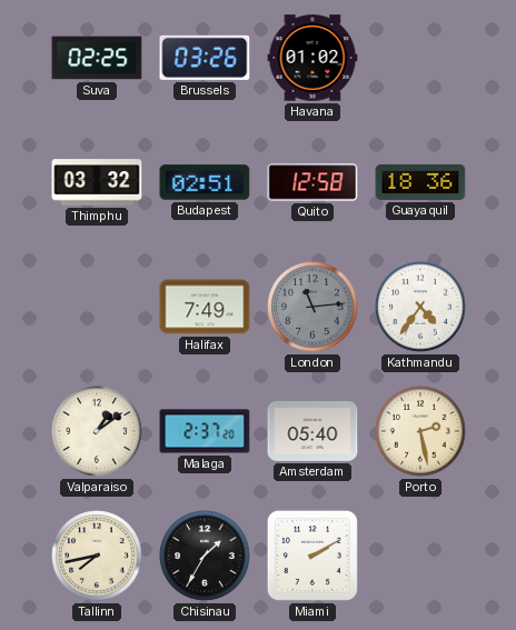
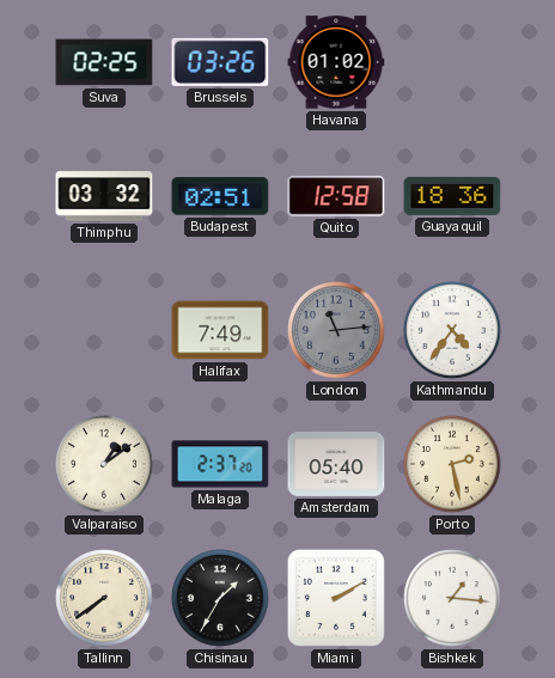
Tallinn: 7:43 -> 7:39 (104, 598)
Bishkek: none -> 1:16 (452, 598)
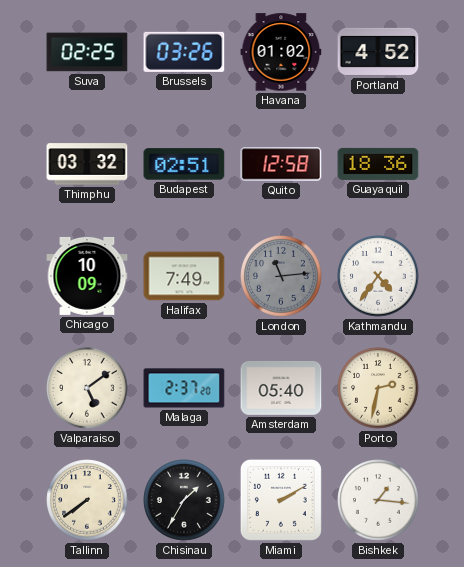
Portland: none -> 4:52 (378, 52)
Chicago: none -> 10:09 (87, 276)
Valparaiso: 1:09 -> 5:09 (87, 388)
Porto: 2:28 -> 2:32 (378, 388)
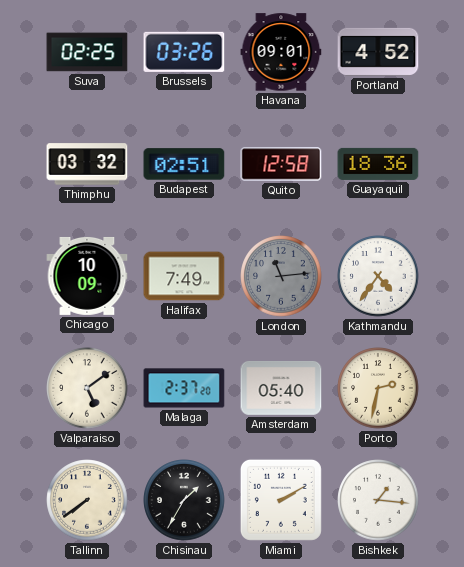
Havana: 01:02 -> 09:01 (281, 52)
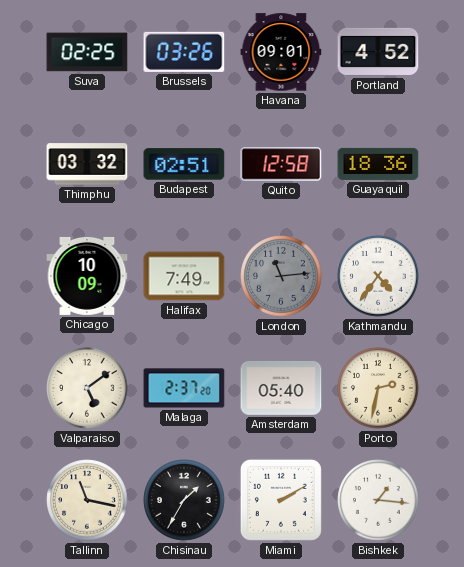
Tallinn: 7:39 -> 11:17 (87, 500)
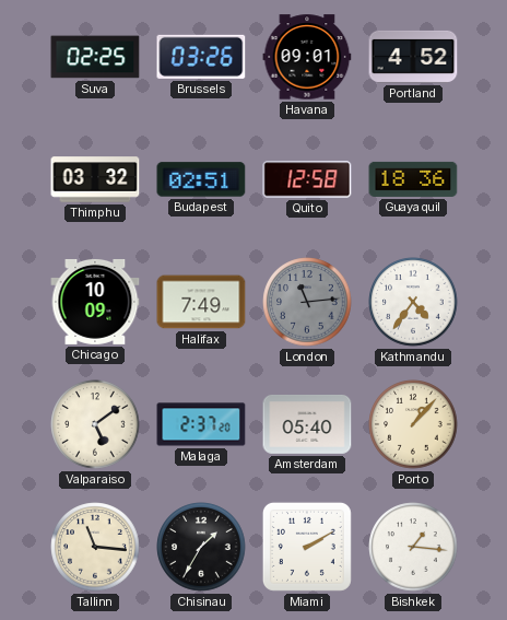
Porto: 2:32 -> 1:07 (413, 424)
Tallinn: 11:17 -> 11:16 (95, 547)
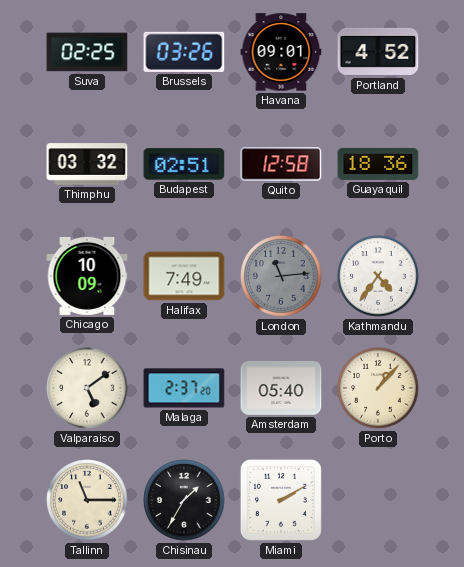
Tallinn: 11:16 -> 11:15 (87, 500)
Bishkek: 1:16 -> none (413, 547)
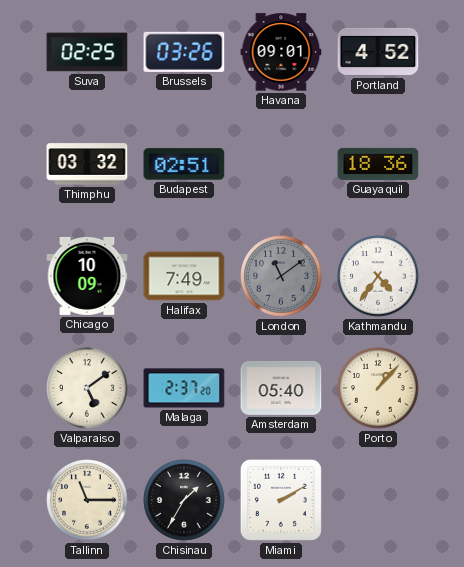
Quito: 12:58 -> none (281, 164)
London: 11:14 -> 11:09 (281, 276)
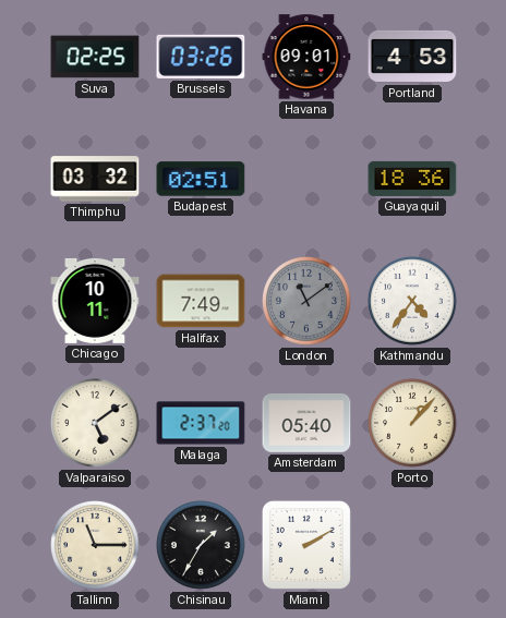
Portland: 4:52 -> 4:53 (412, 57)
Chicago: 10:09 -> 10:11 (95, 301)
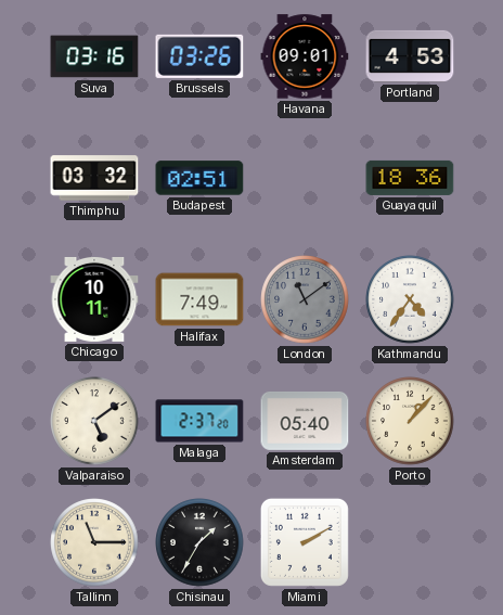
Suva: 02:25 -> 03:16 (94, 56)
